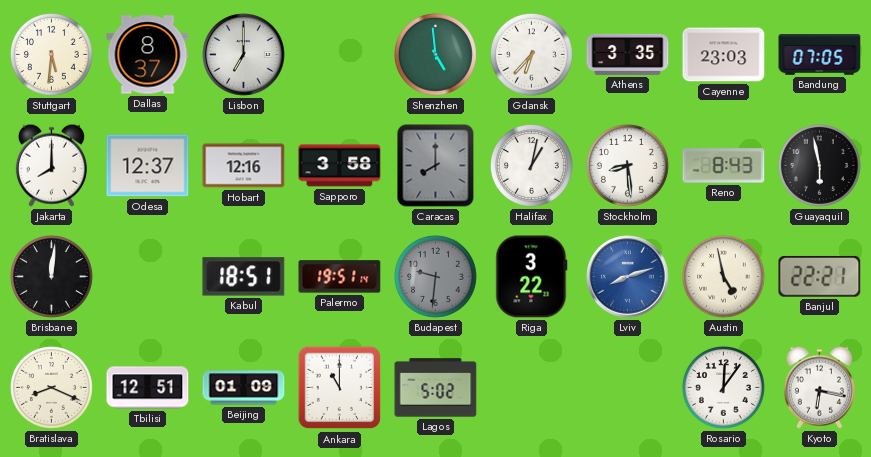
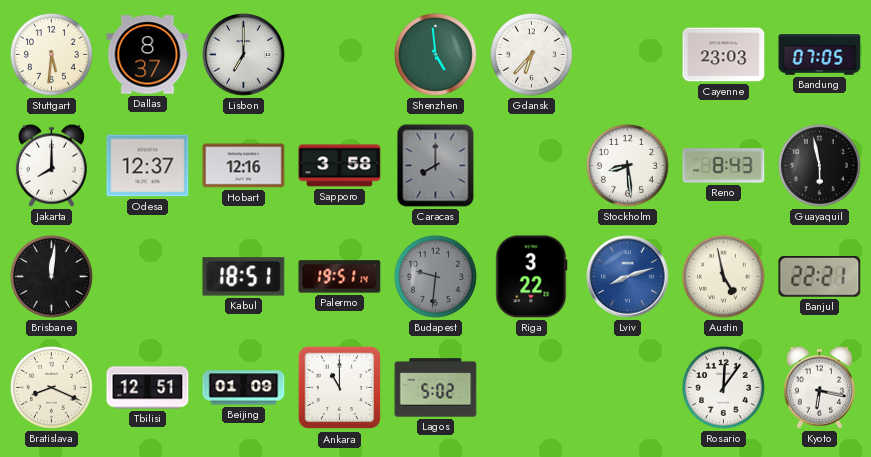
Athens: 3:35 -> none (628, 54)
Halifax: 1:02 -> none (532, 166)
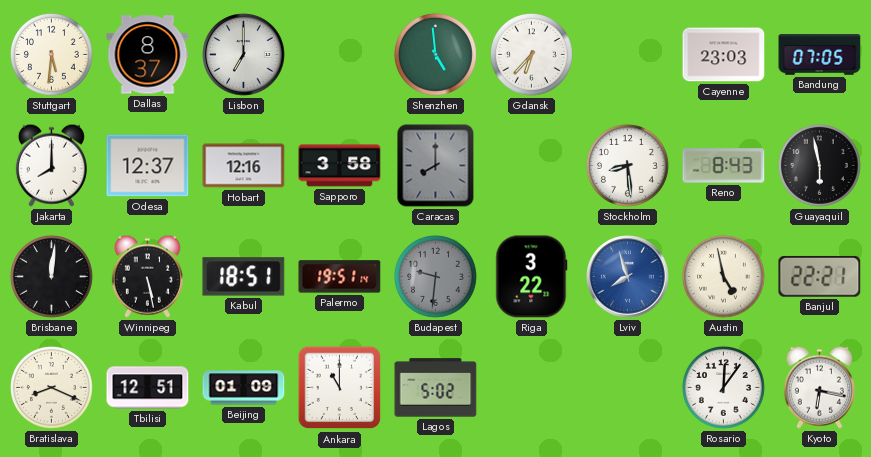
Winnipeg: none -> 5:28 (147, 276)
Lviv: 8:12 -> 7:57 (628, 277)
